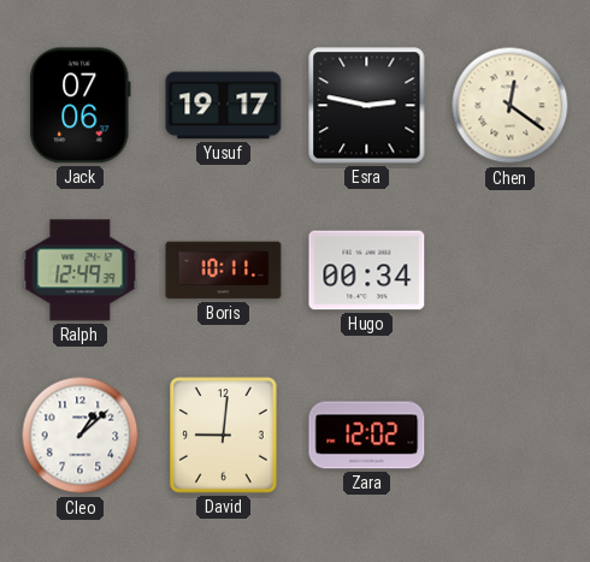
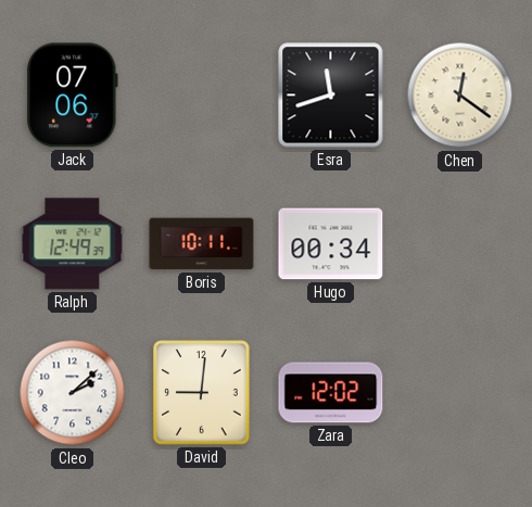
Yusuf: 19:17 -> none (224, 106)
Esra: 2:47 -> 11:42 (331, 96)
Cleo: 1:08 -> 2:08 (73, 393)
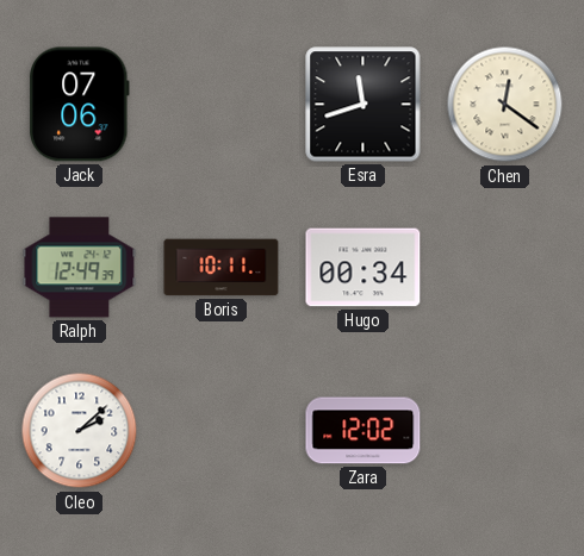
David: 9:01 -> none (202, 393)
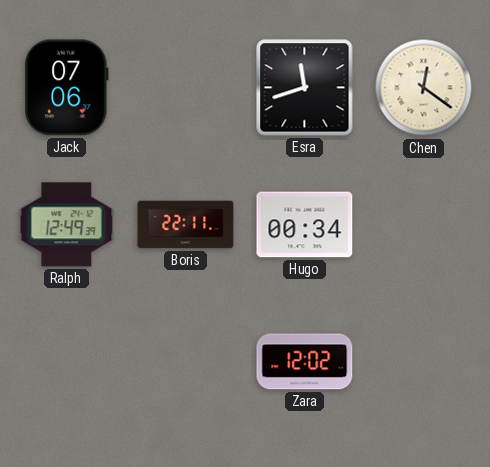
Boris: 10:11 -> 22:11 (186, 225)
Cleo: 2:08 -> none (80, 431)
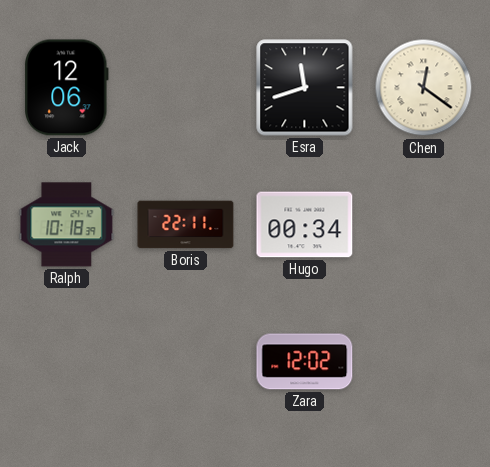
Jack: 07:06 -> 12:06 (66, 88)
Ralph: 12:49 -> 10:18 (67, 225)
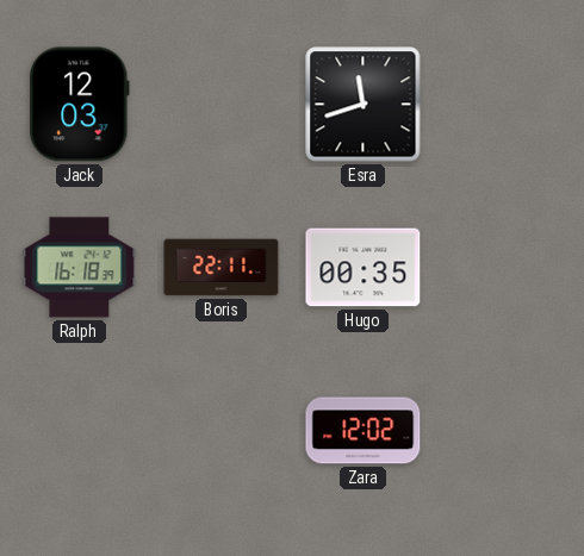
Jack: 12:06 -> 12:03 (79, 105)
Chen: 12:21 -> none (424, 88)
Ralph: 10:18 -> 16:18 (80, 268)
Hugo: 00:34 -> 00:35 (364, 268)
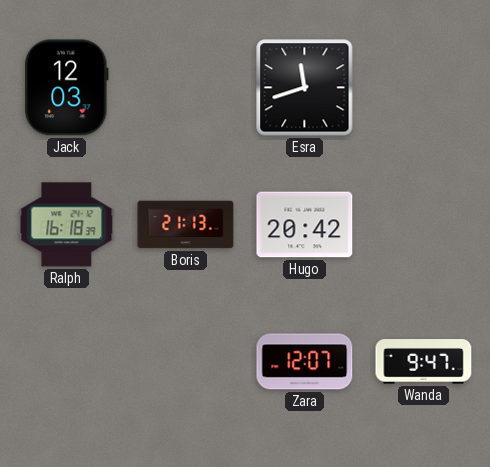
Boris: 22:11 -> 21:13 (186, 225)
Hugo: 00:35 -> 20:42 (305, 225)
Zara: 12:02 -> 12:07 (305, 362)
Wanda: none -> 9:47 (424, 362)
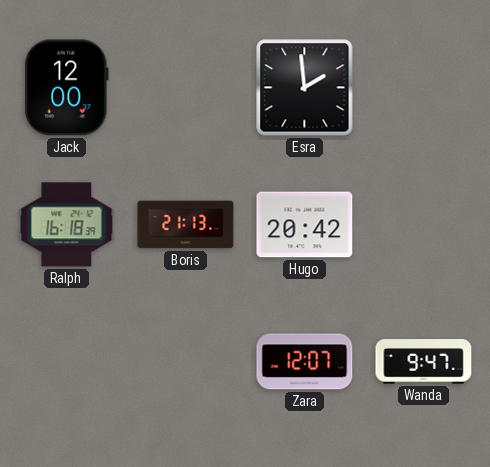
Jack: 12:03 -> 12:00 (66, 88)
Esra: 11:42 -> 1:59 (305, 88)
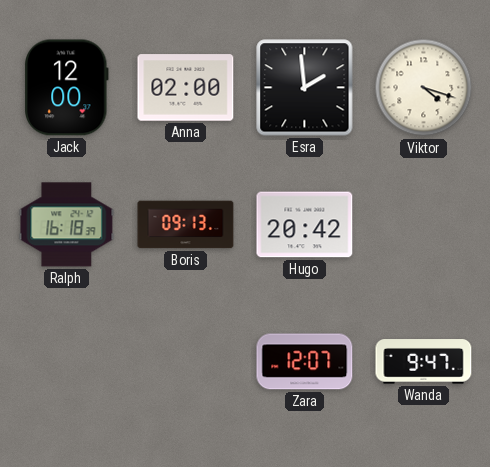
Anna: none -> 02:00 (186, 88)
Viktor: none -> 4:18 (424, 88)
Boris: 21:13 -> 09:13 (186, 225)
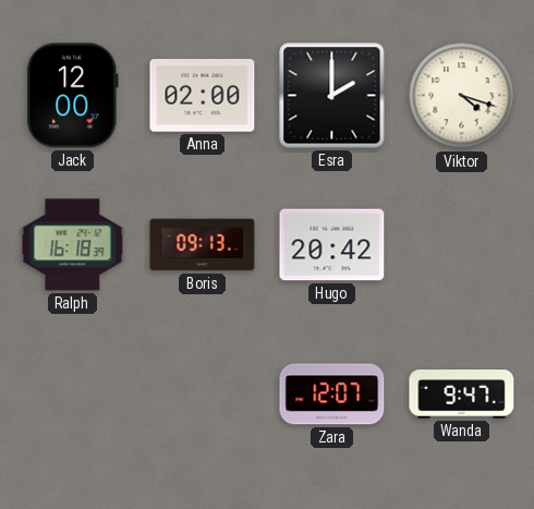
Esra: 1:59 -> 2:00 (332, 96)
